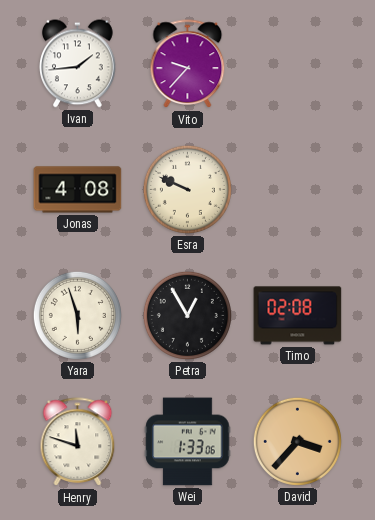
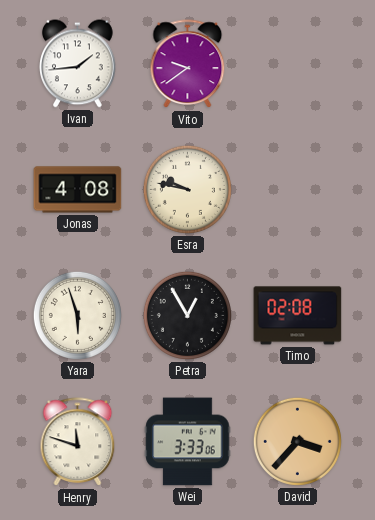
Vito: 9:37 -> 9:39 (188, 64)
Esra: 9:49 -> 9:47 (187, 189)
Wei: 1:33 -> 3:33 (188, 442)
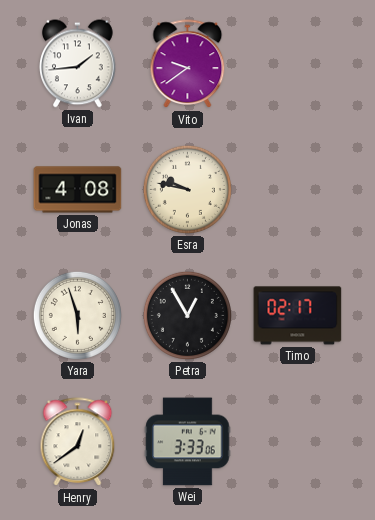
Timo: 02:08 -> 02:17 (298, 316)
Henry: 11:48 -> 12:39 (78, 442)
David: 3:37 -> none (297, 441)
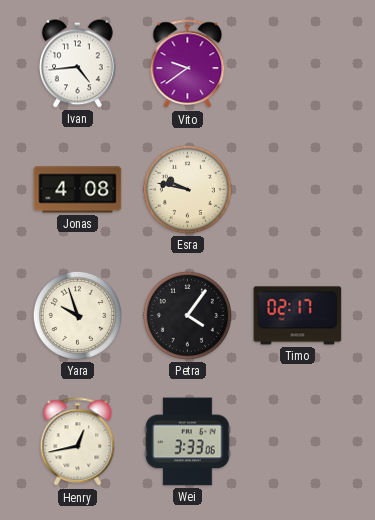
Ivan: 1:44 -> 4:44 (78, 64)
Yara: 5:57 -> 9:57 (77, 315)
Petra: 12:55 -> 4:06 (187, 315)
Henry: 12:39 -> 12:43 (78, 442)
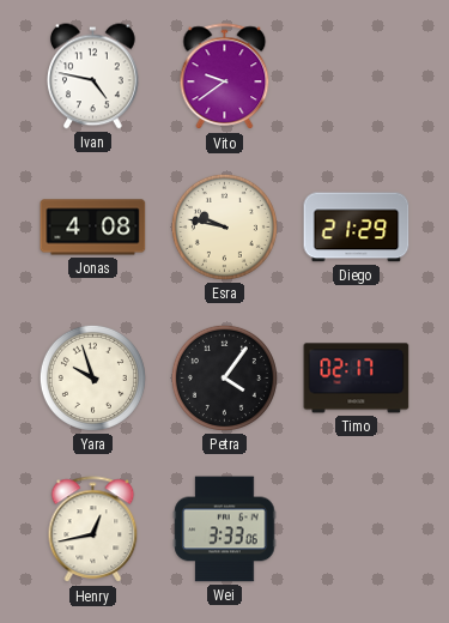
Ivan: 4:44 -> 4:47 (93, 77)
Diego: none -> 21:29 (357, 228)
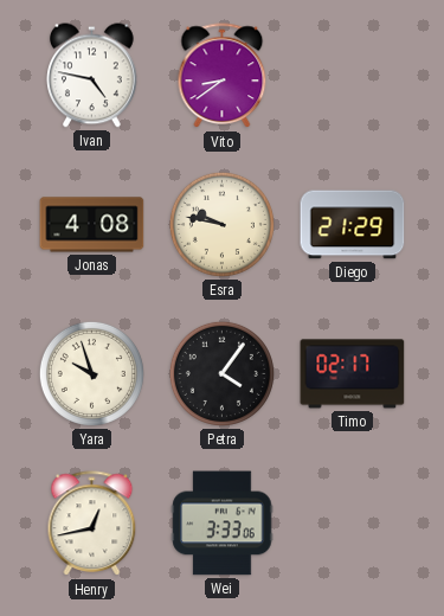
Vito: 9:39 -> 8:39 (223, 76)
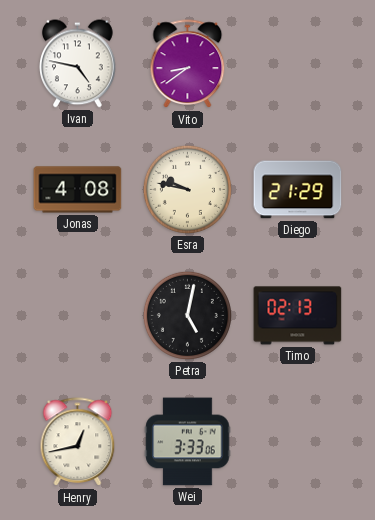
Yara: 9:57 -> none (91, 373)
Petra: 4:06 -> 5:02 (187, 315)
Timo: 02:17 -> 02:13 (298, 316)
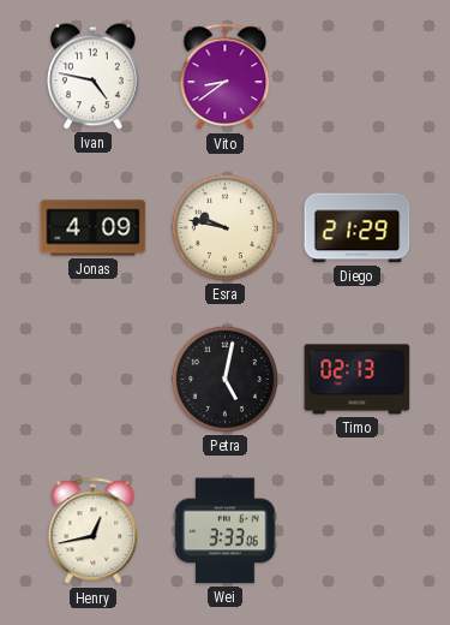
Jonas: 4:08 -> 4:09 (94, 228)
